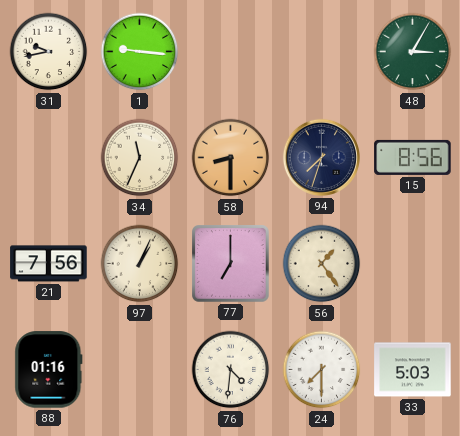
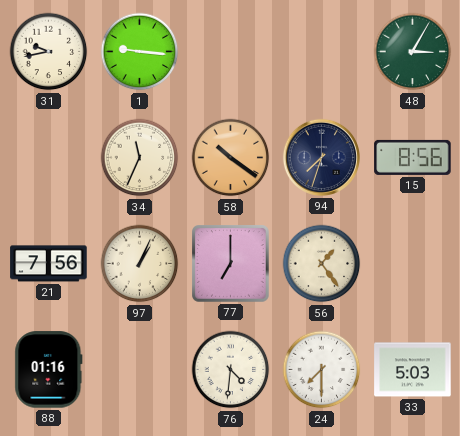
58: 8:30 -> 10:21 (231, 158)
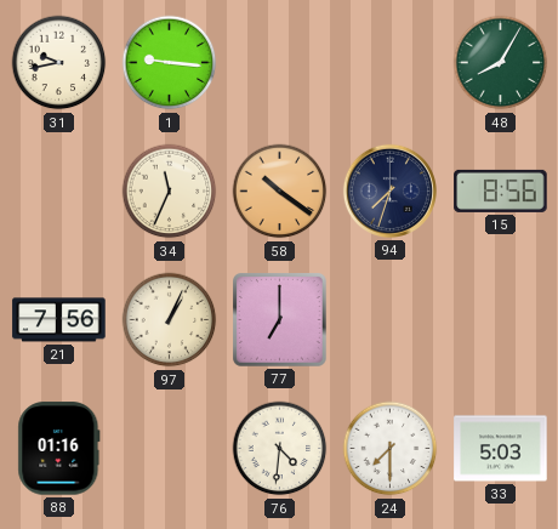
48: 3:05 -> 8:05 (501, 63)
56: 1:24 -> none (322, 264)
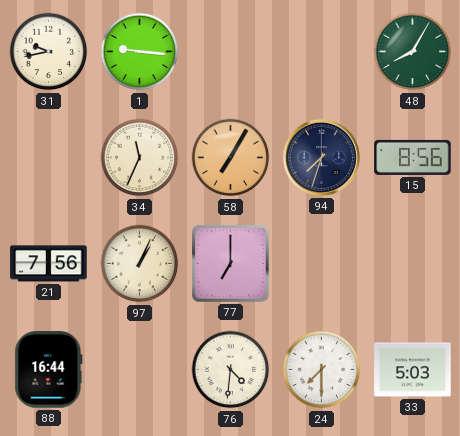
58: 10:21 -> 7:05 (231, 158)
88: 01:16 -> 16:44 (49, 370)
